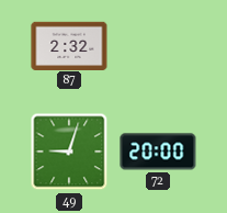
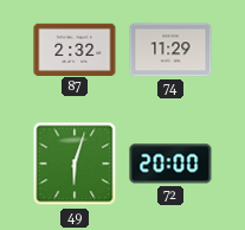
74: none -> 11:29 (170, 50)
49: 9:03 -> 6:03 (75, 164)
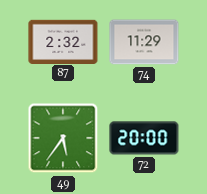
49: 6:03 -> 5:36 (63, 138)
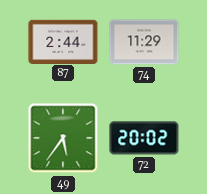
87: 2:32 -> 2:44 (63, 41)
72: 20:00 -> 20:02 (144, 138)
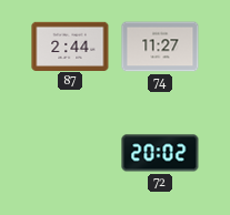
74: 11:29 -> 11:27 (160, 47)
49: 5:36 -> none (63, 138)
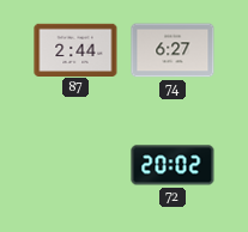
74: 11:27 -> 6:27 (173, 50)
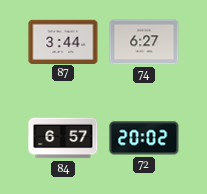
87: 2:44 -> 3:44 (63, 41)
84: none -> 6:57 (63, 138)
